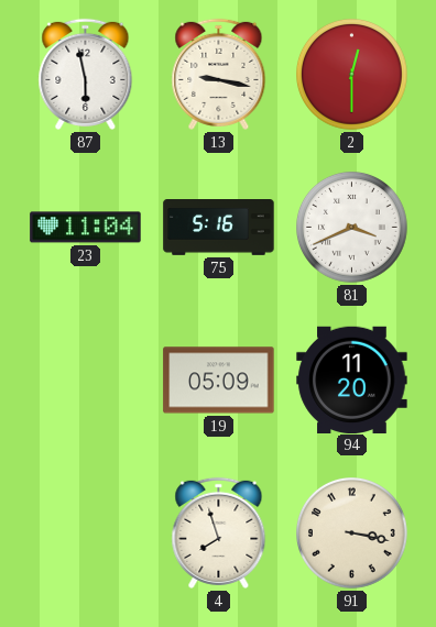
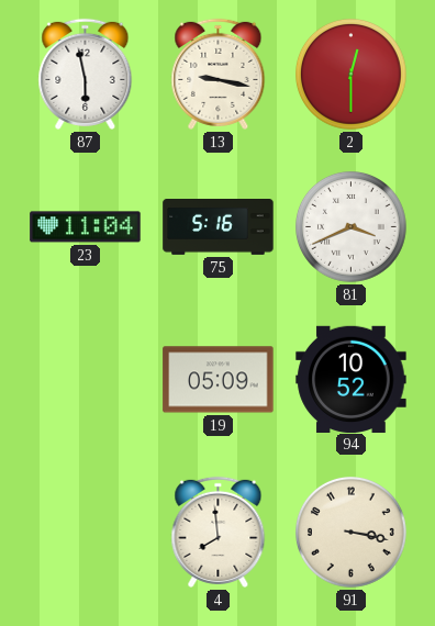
94: 11:20 -> 10:52 (352, 379)
4: 7:57 -> 7:59 (219, 532)
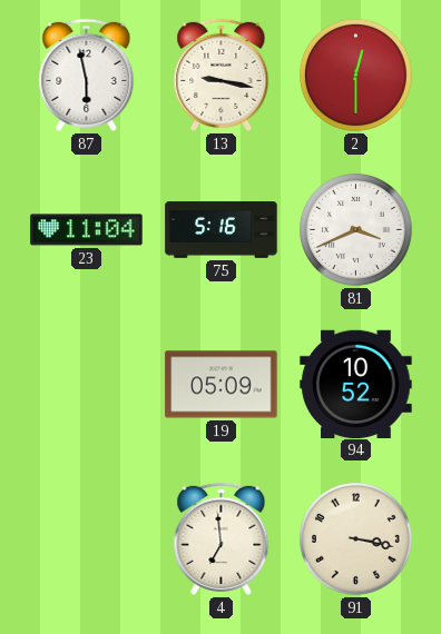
4: 7:59 -> 6:59 (222, 538)
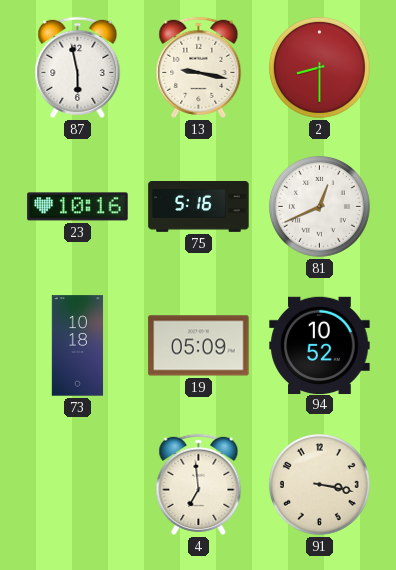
2: 12:30 -> 8:30 (320, 68)
23: 11:04 -> 10:16 (78, 207)
81: 3:41 -> 12:41 (320, 207)
73: none -> 10:18 (78, 346)
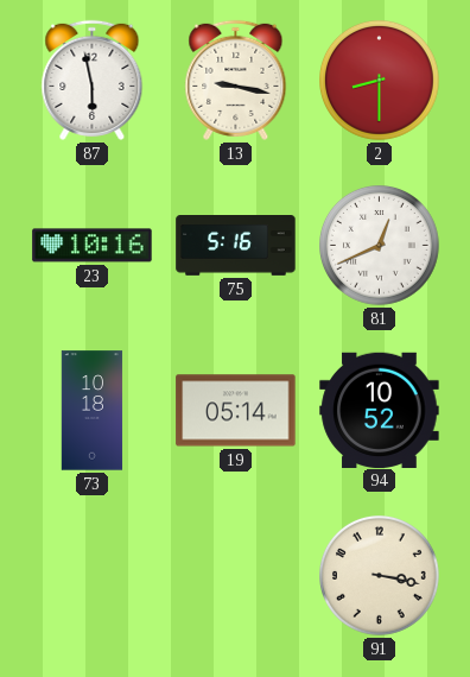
19: 05:09 -> 05:14 (236, 411)
4: 6:59 -> none (199, 484)
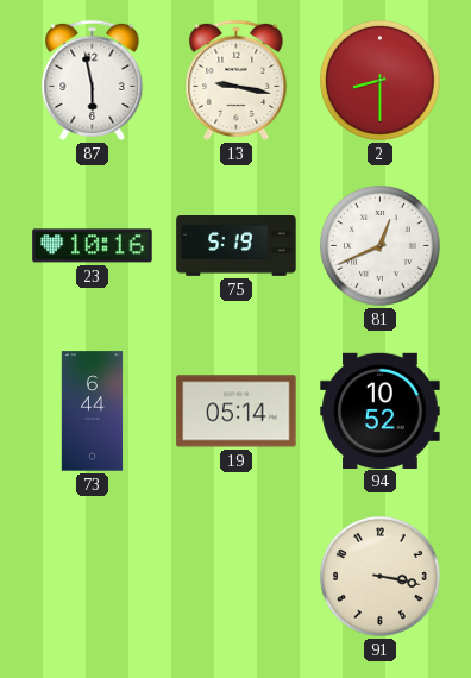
75: 5:16 -> 5:19 (237, 246)
73: 10:18 -> 6:44 (93, 412)
